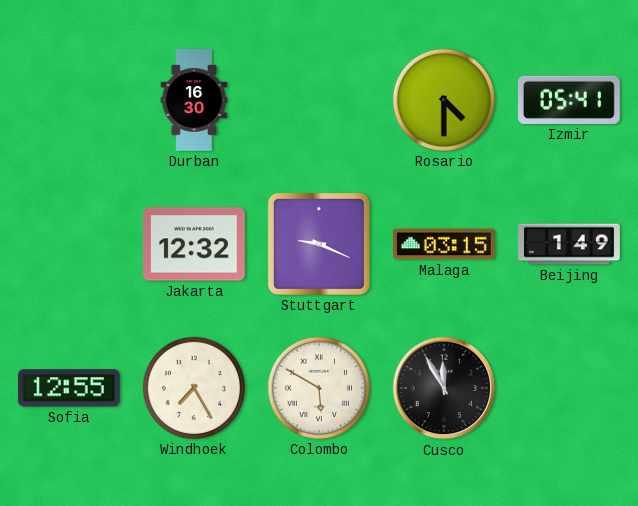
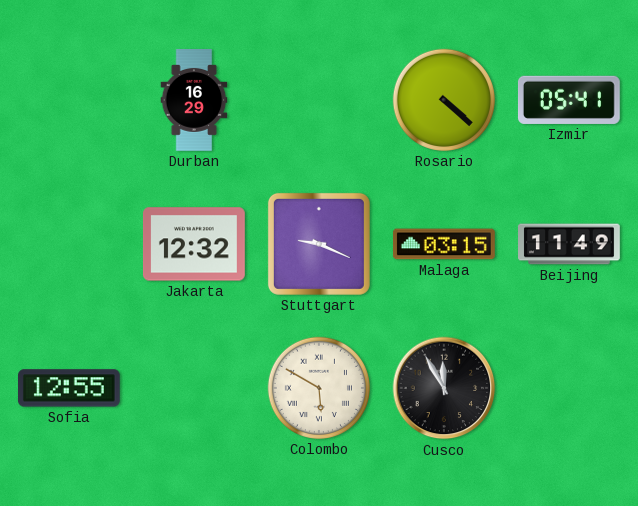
Durban: 16:30 -> 16:29 (194, 101)
Rosario: 4:30 -> 4:22 (444, 100)
Beijing: 1:49 -> 11:49 (570, 244)
Windhoek: 7:25 -> none (194, 388)
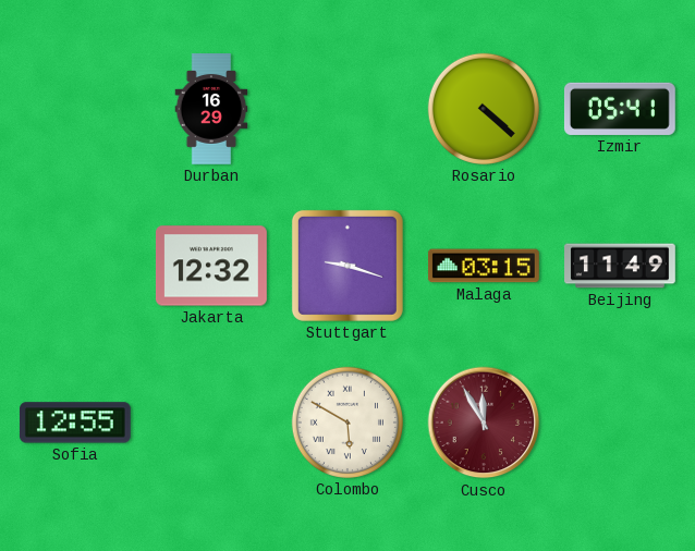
Stuttgart: 9:19 -> 9:18 (347, 266)
Cusco dial: black -> burgundy (484, 423)
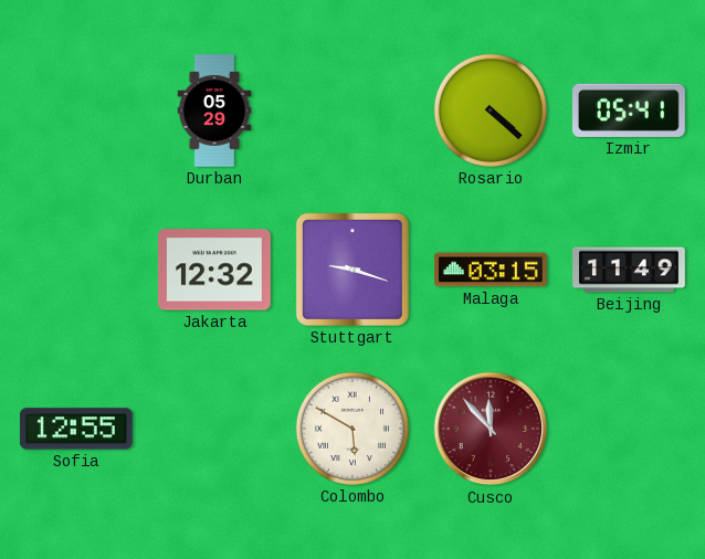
Durban: 16:29 -> 05:29 (214, 112)
Cusco: 11:55 -> 11:53 (491, 429)
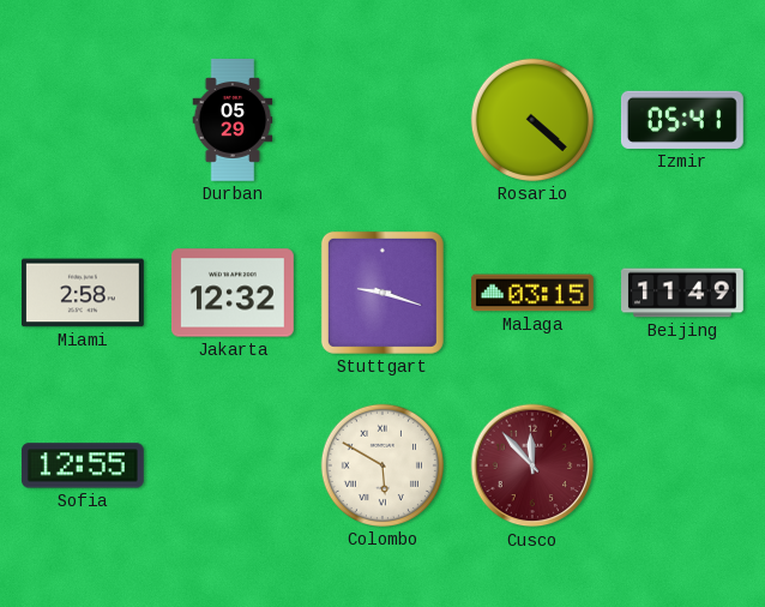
Miami: none -> 2:58 (83, 293)
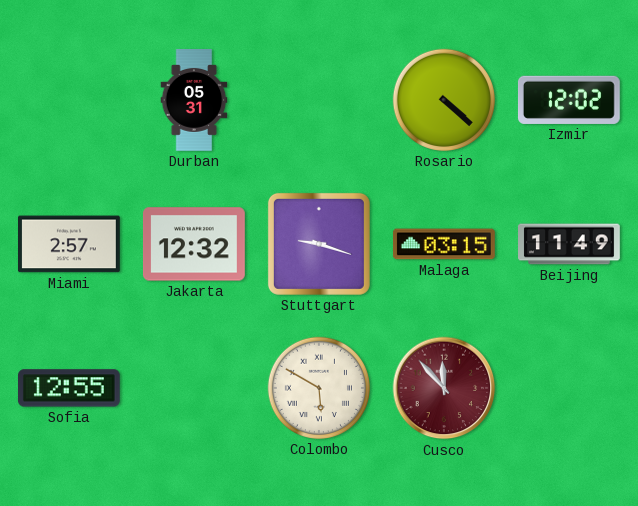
Durban: 05:29 -> 05:31 (194, 101)
Izmir: 05:41 -> 12:02 (569, 100)
Miami: 2:58 -> 2:57 (69, 244)
